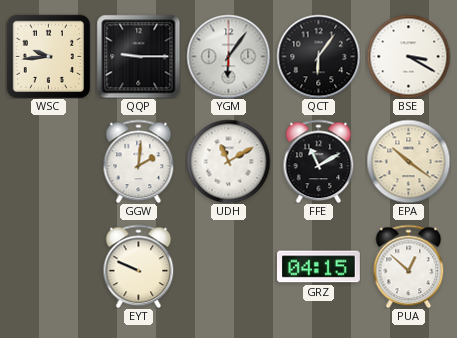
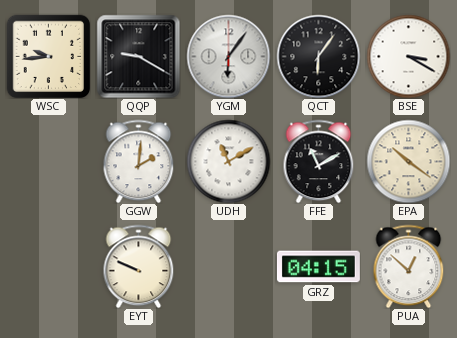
QQP: 9:15 -> 9:20 (138, 56)
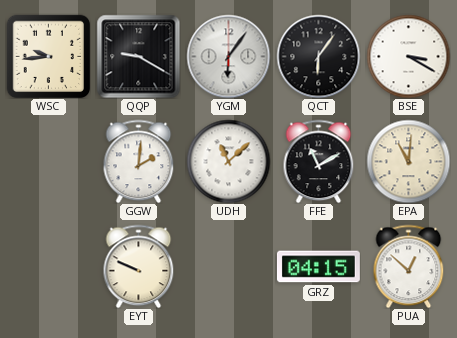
UDH: 11:10 -> 11:08 (228, 161)
EPA: 10:21 -> 11:01 (408, 161)
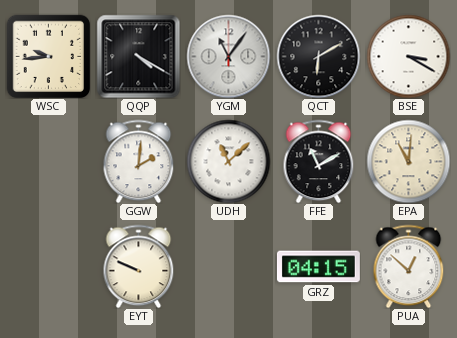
QQP: 9:20 -> 4:20 (138, 56)
YGM: 6:06 -> 11:06 (228, 56)
QCT: 6:06 -> 6:10 (318, 56)
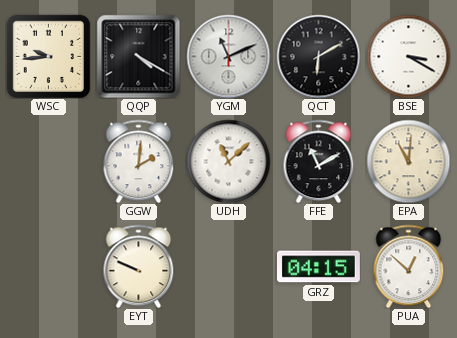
YGM: 11:06 -> 11:11 (228, 56)
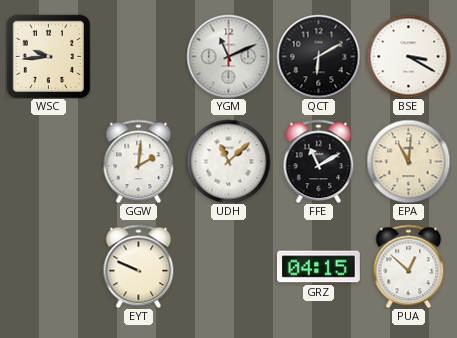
QQP: 4:20 -> none (138, 56)
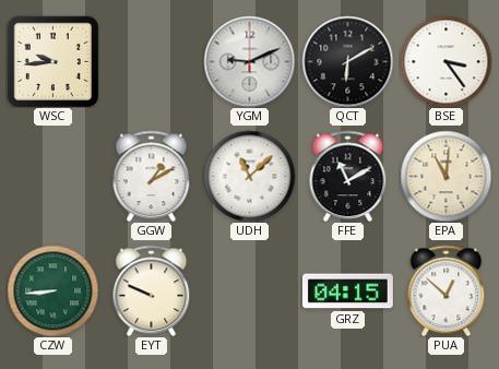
YGM: 11:11 -> 9:11 (249, 61)
BSE: 3:20 -> 3:24 (445, 61)
GGW: 2:01 -> 1:10 (152, 176)
CZW: none -> 8:44 (52, 290)
